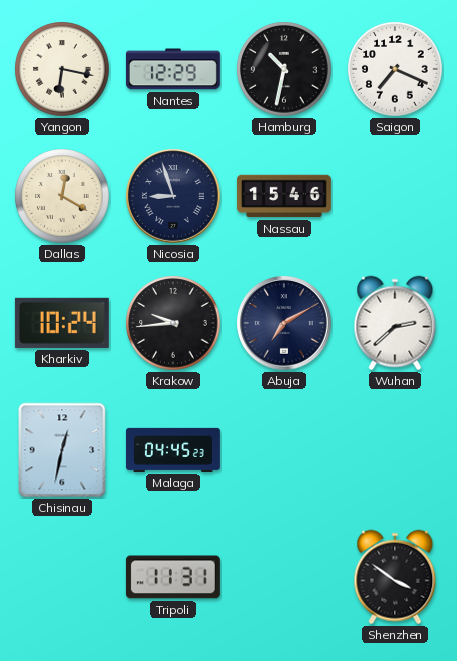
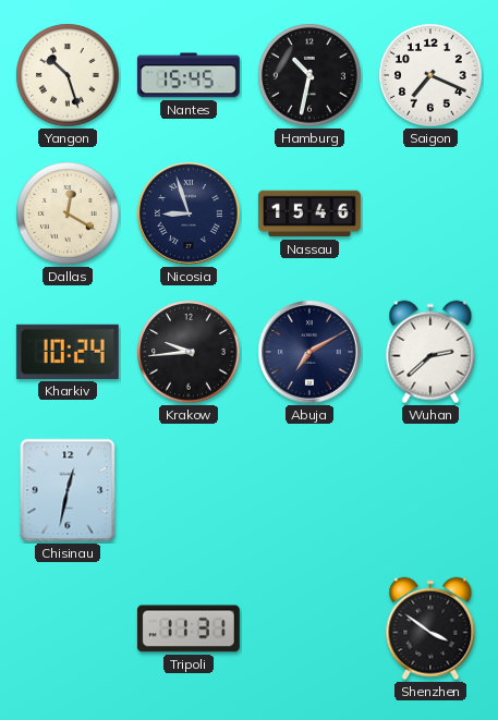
Yangon: 6:17 -> 10:27 (68, 75)
Nantes: 12:29 -> 15:45 (189, 75)
Malaga: 04:45 -> none (173, 450)
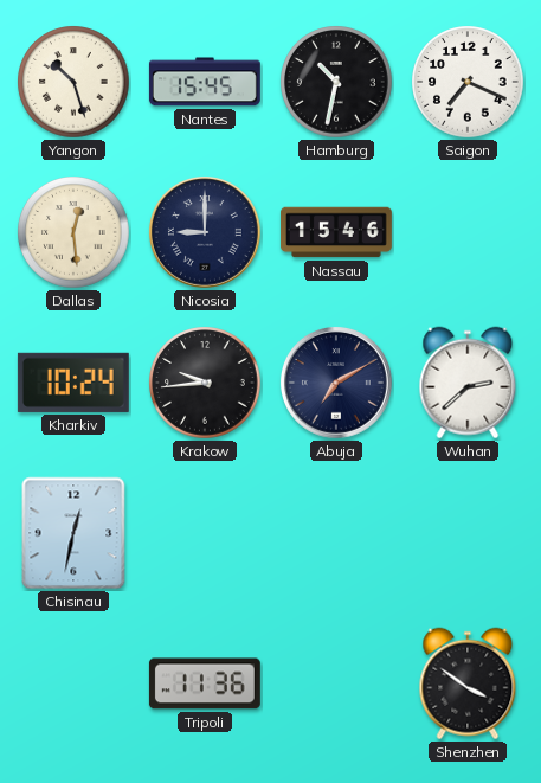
Dallas: 12:20 -> 12:29 (73, 232)
Nicosia: 8:57 -> 9:00 (205, 232)
Tripoli: 11:31 -> 11:36 (205, 683)
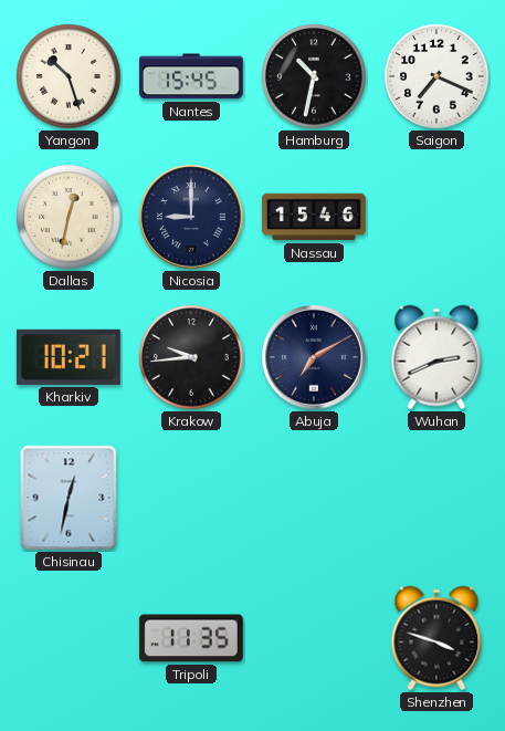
Dallas: 12:29 -> 12:32 (69, 217)
Kharkiv: 10:24 -> 10:21 (69, 357)
Wuhan: 2:38 -> 2:41 (436, 357)
Tripoli: 11:36 -> 11:35 (191, 638)
Shenzhen: 3:51 -> 3:48 (436, 638)
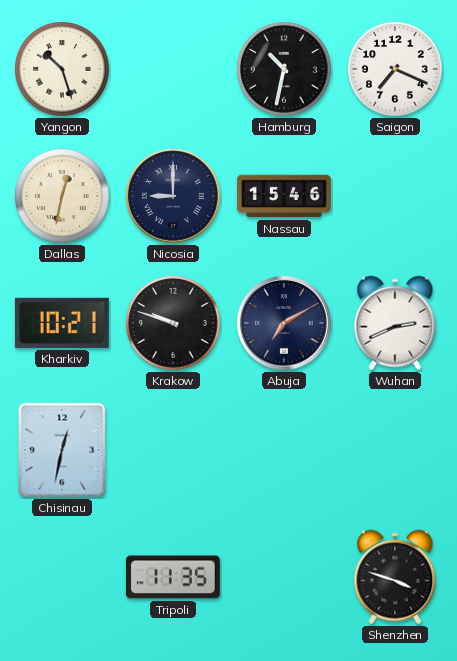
Nantes: 15:45 -> none (191, 76)
Krakow: 9:44 -> 9:48 (173, 323)
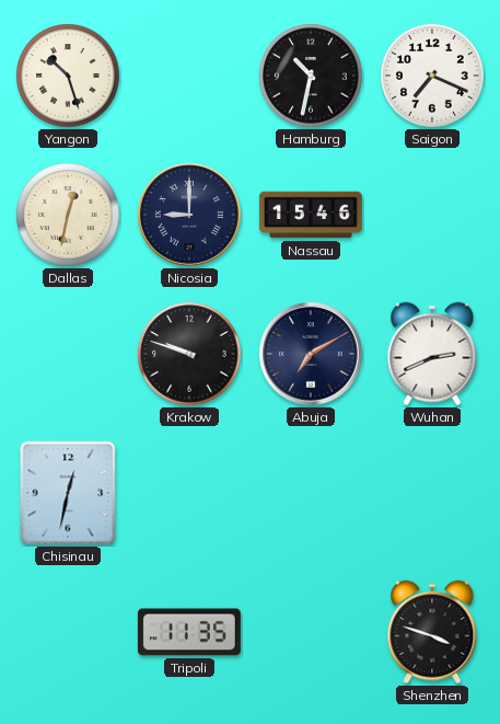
Kharkiv: 10:21 -> none (62, 323)
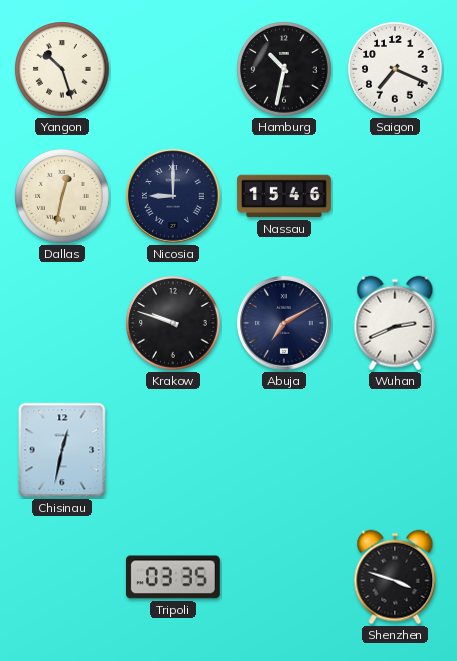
Tripoli: 11:35 -> 03:35 (173, 577)
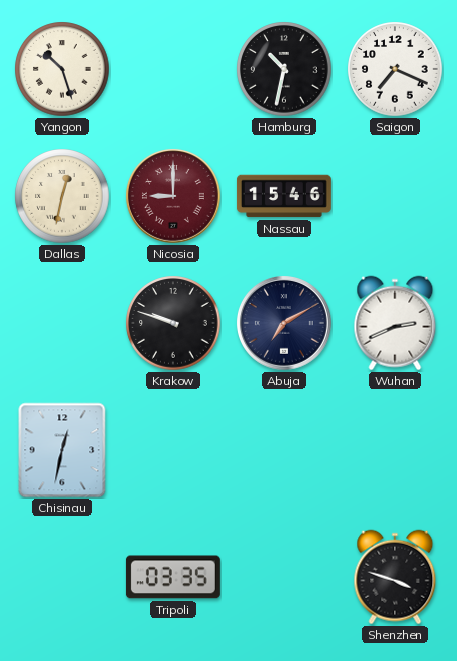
Nicosia dial: navy -> burgundy (173, 196)
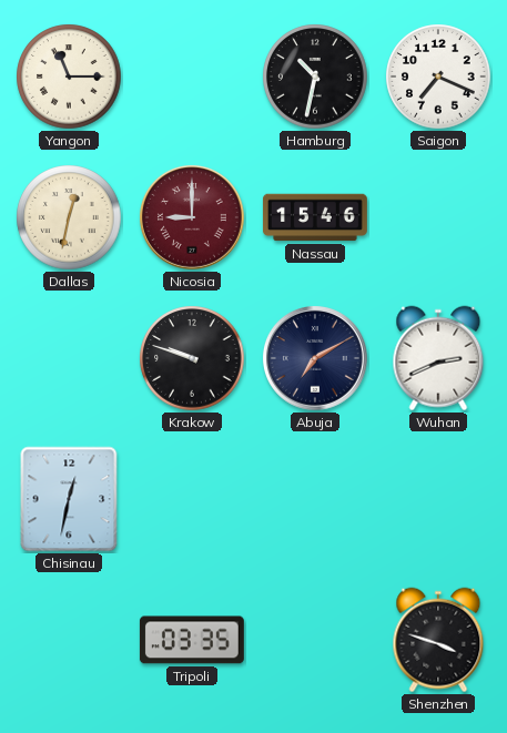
Yangon: 10:27 -> 11:15 (69, 77)
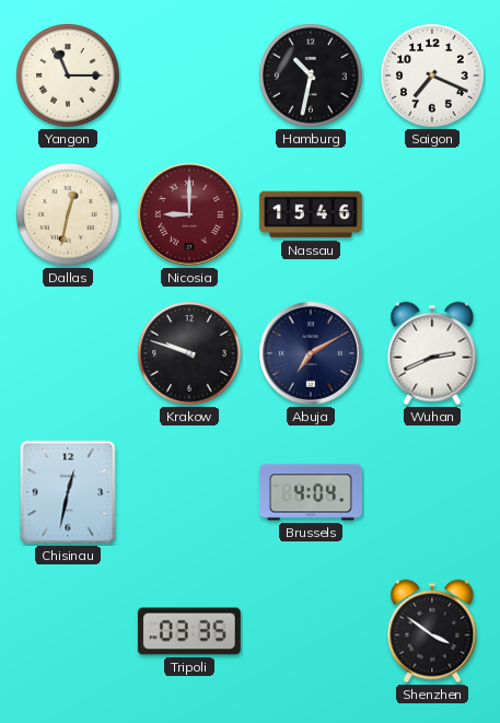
Brussels: none -> 4:04 (311, 492)
Shenzhen: 3:48 -> 3:51 (432, 631)
